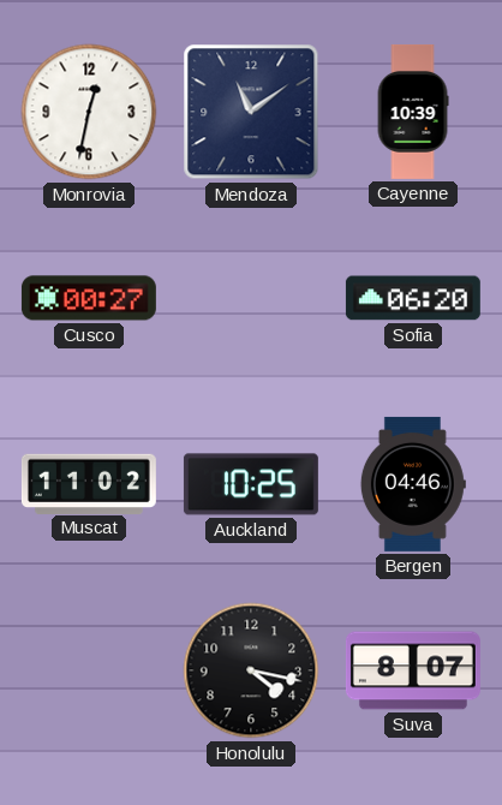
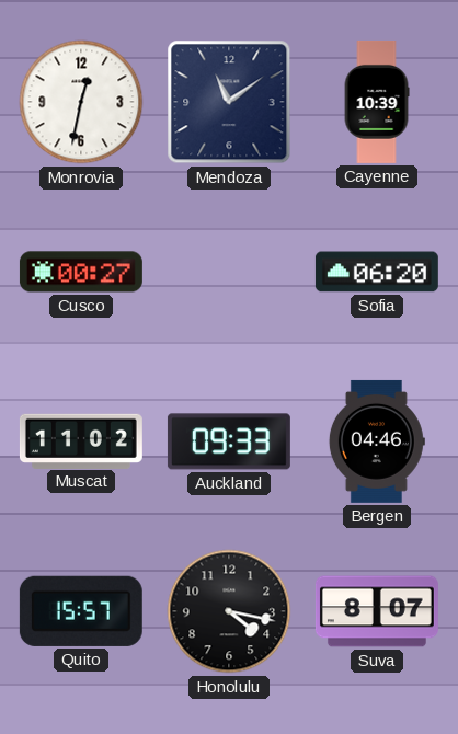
Auckland: 10:25 -> 09:33 (229, 441)
Quito: none -> 15:57 (81, 611)
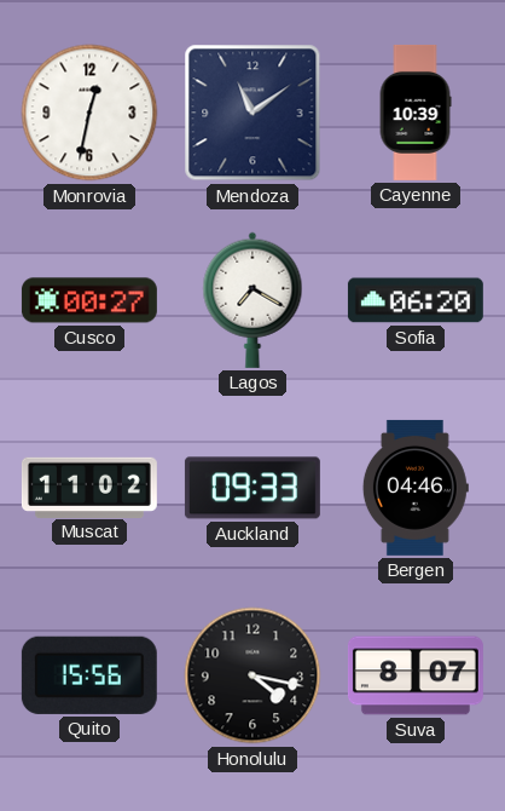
Lagos: none -> 7:20 (252, 300)
Quito: 15:57 -> 15:56 (89, 675)
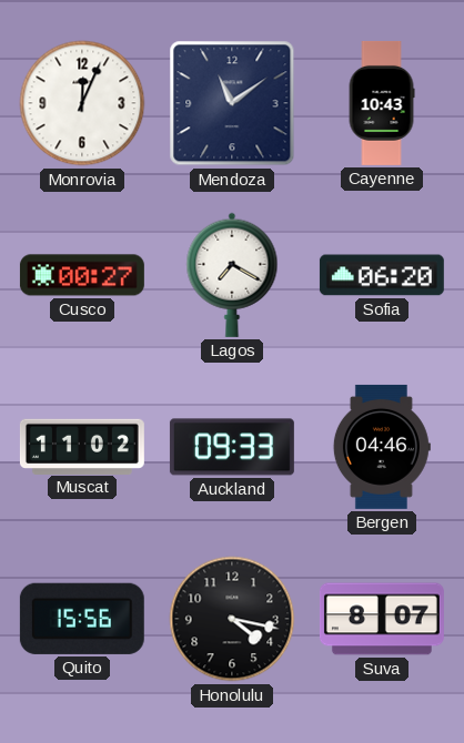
Monrovia: 12:32 -> 12:04 (82, 103)
Cayenne: 10:39 -> 10:43 (382, 103)
